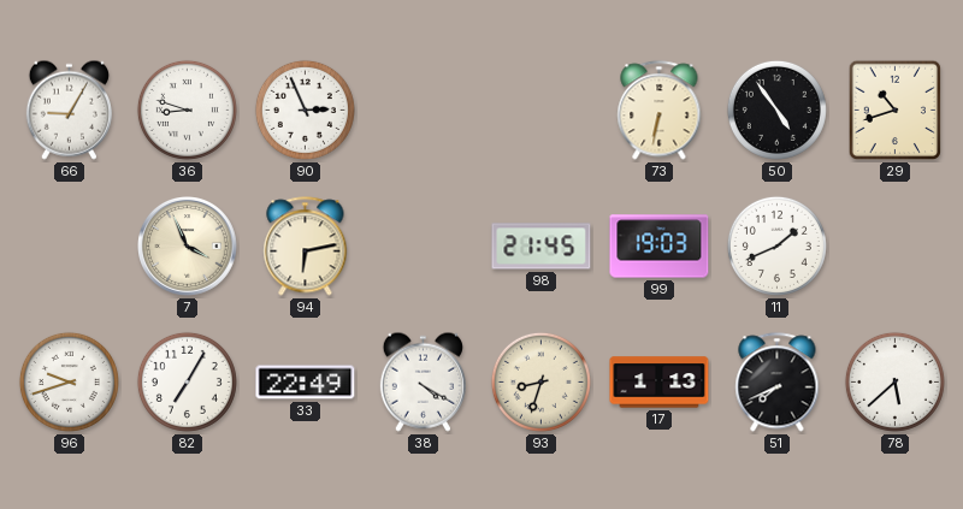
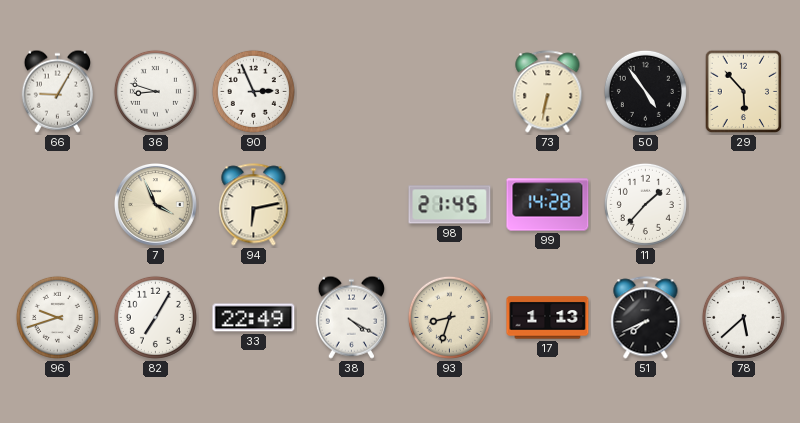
29: 10:42 -> 5:53 (743, 92)
99: 19:03 -> 14:28 (548, 205)
11: 1:41 -> 1:37 (645, 204)
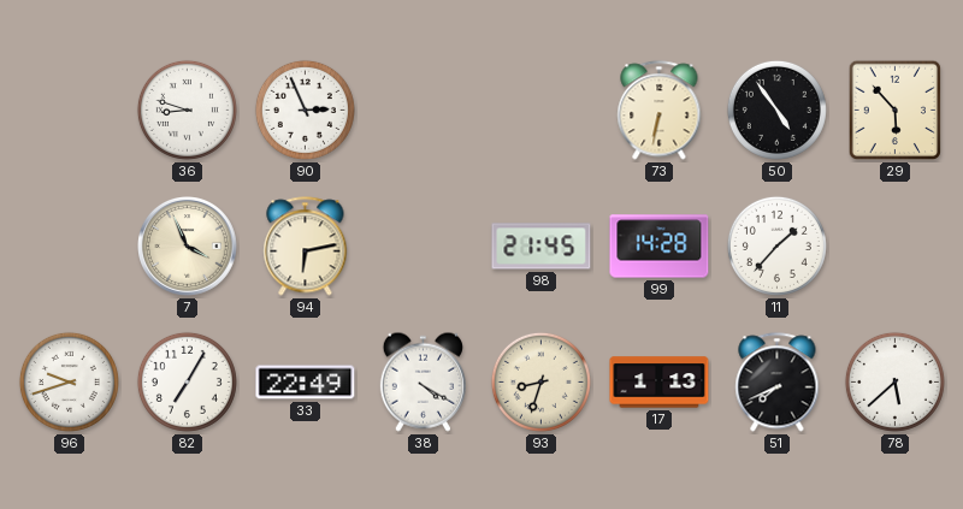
66: 9:05 -> none (57, 91)
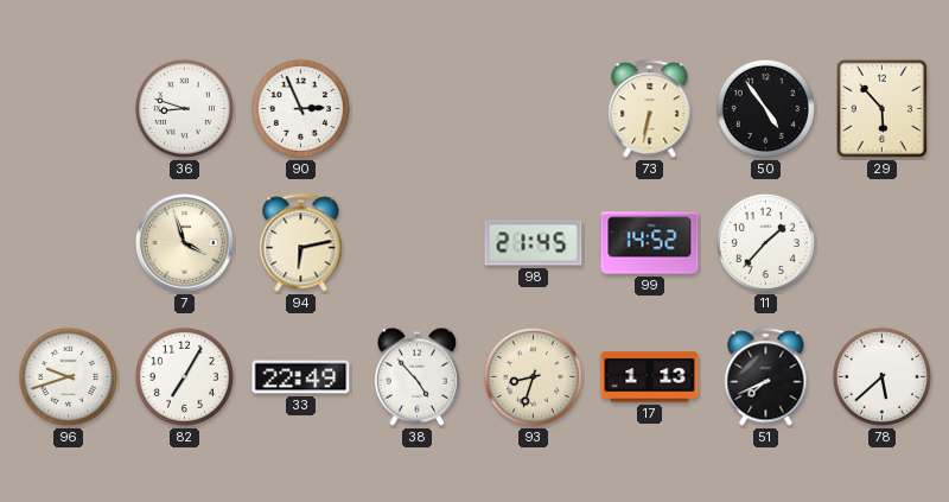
7: 3:56 -> 3:57 (185, 243)
99: 14:28 -> 14:52 (650, 243)
38: 4:20 -> 4:53 (416, 376)
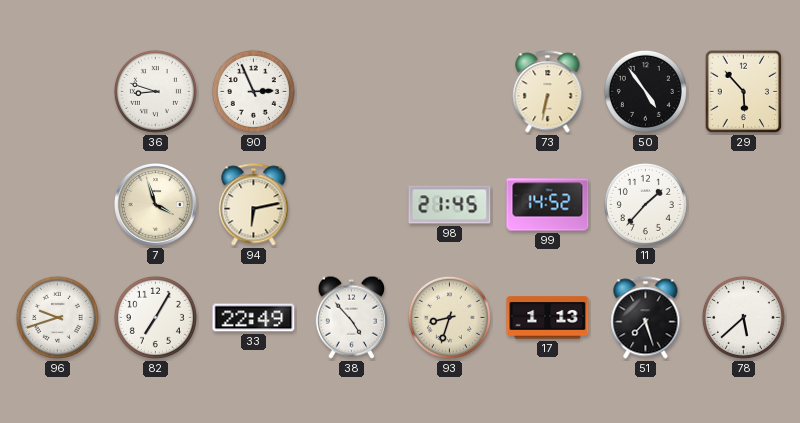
51: 7:41 -> 7:27 (646, 318)
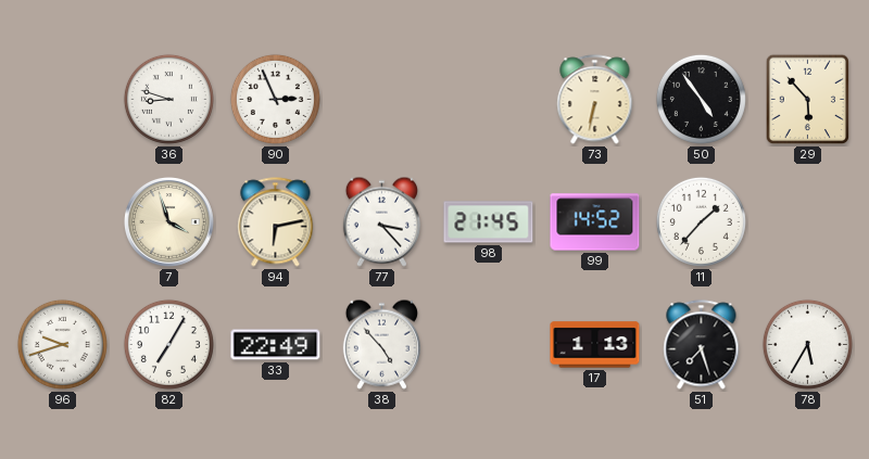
77: none -> 3:23 (381, 221)
93: 8:33 -> none (449, 317)
78: 5:38 -> 5:35 (807, 344)
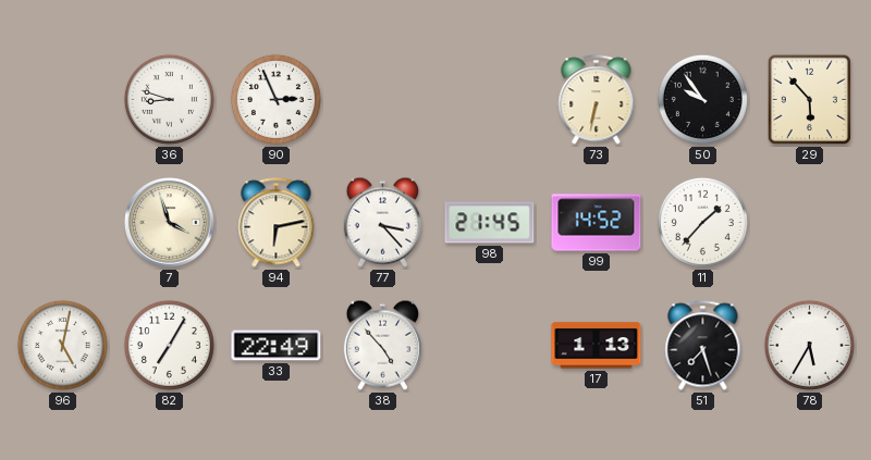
50: 4:54 -> 9:54 (702, 99)
96: 9:42 -> 5:02 (62, 345)
